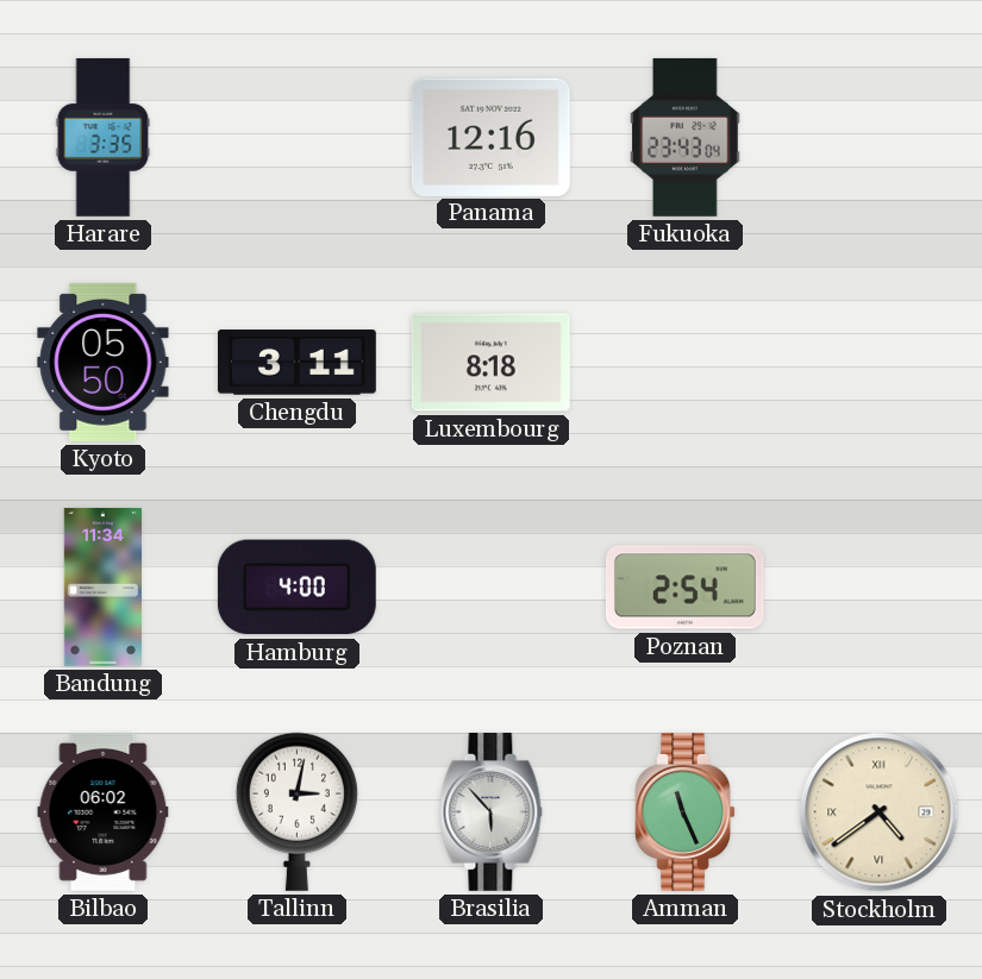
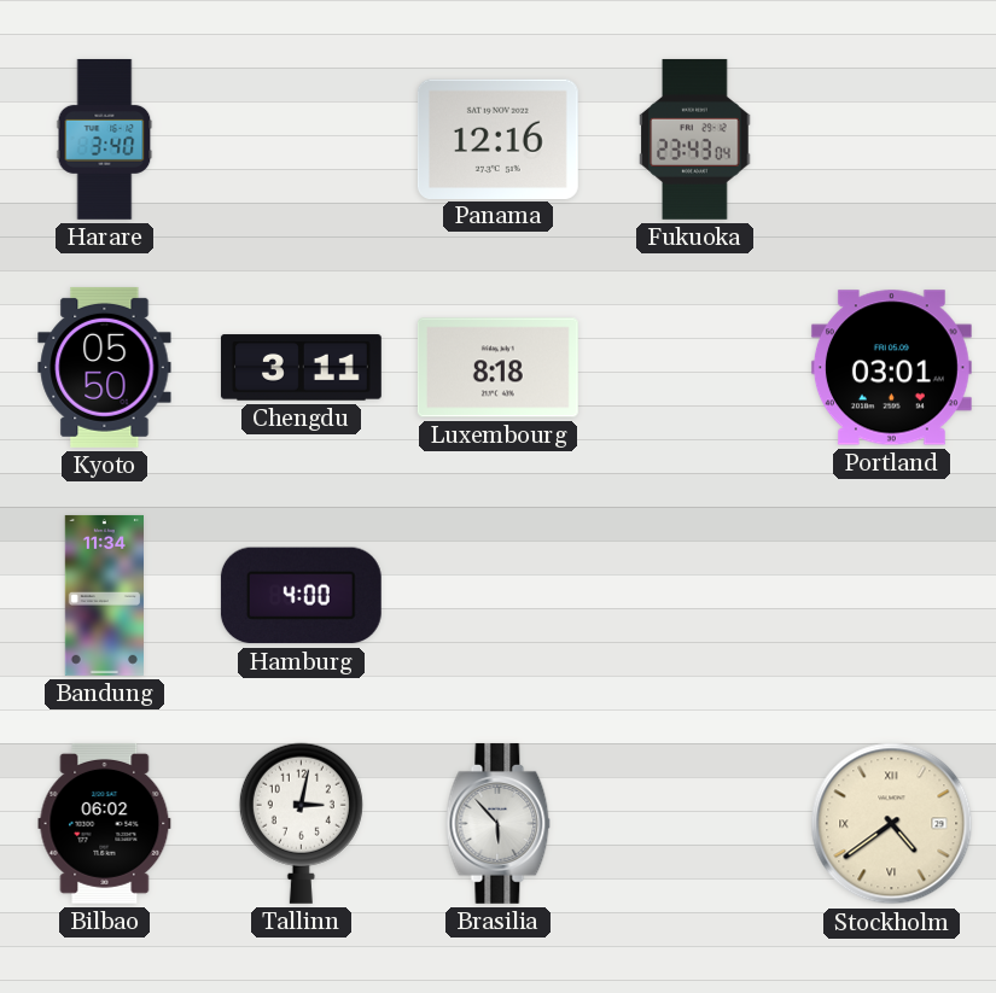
Harare: 3:35 -> 3:40 (105, 139)
Portland: none -> 03:01 (891, 368)
Poznan: 2:54 -> none (684, 588)
Amman: 11:26 -> none (684, 811)
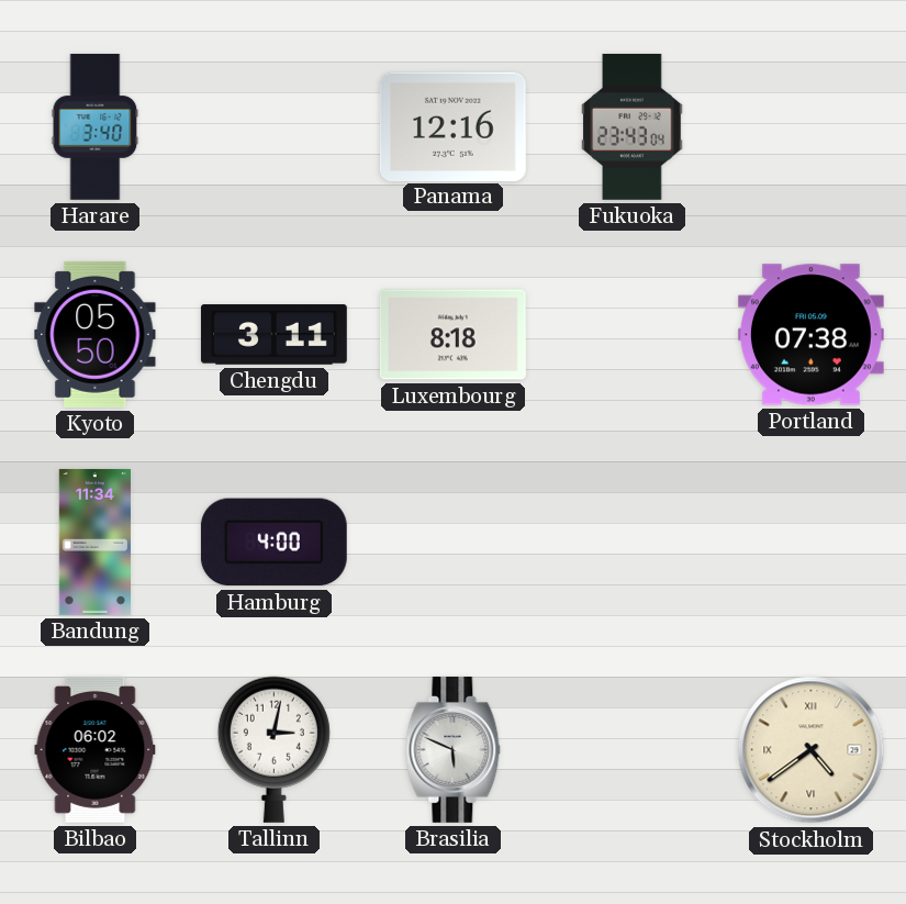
Portland: 03:01 -> 07:38 (810, 335)
Brasilia: 5:53 -> 5:49 (454, 749)
